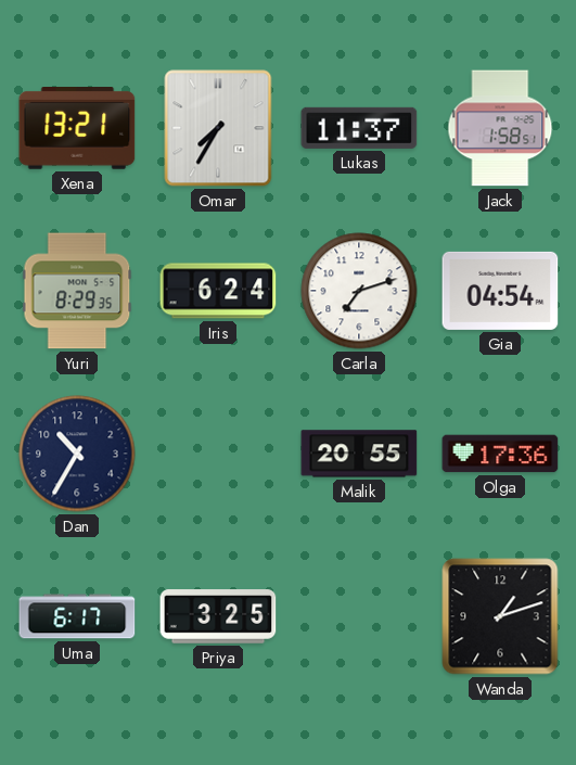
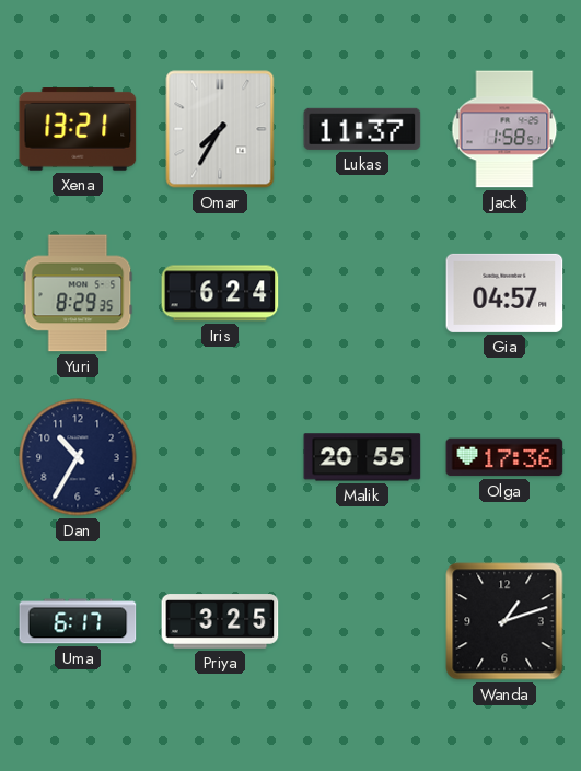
Carla: 7:12 -> none (359, 291)
Gia: 04:54 -> 04:57 (504, 293)
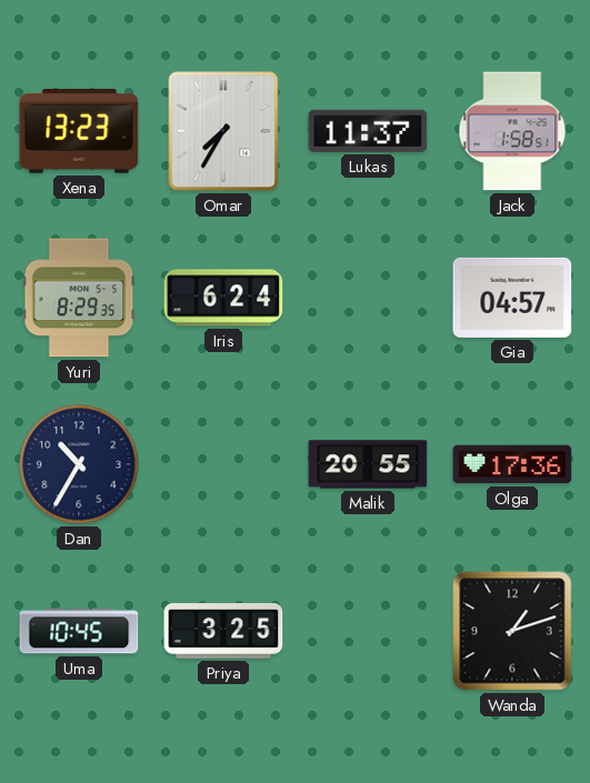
Xena: 13:21 -> 13:23 (79, 132)
Uma: 6:17 -> 10:45 (79, 631)
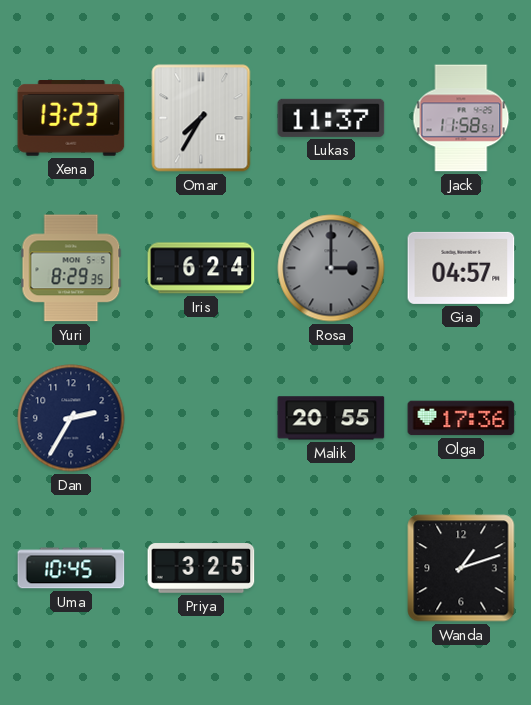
Jack: 1:58 -> 11:58 (461, 118)
Rosa: none -> 3:00 (331, 268)
Dan: 10:35 -> 2:35 (71, 418)
